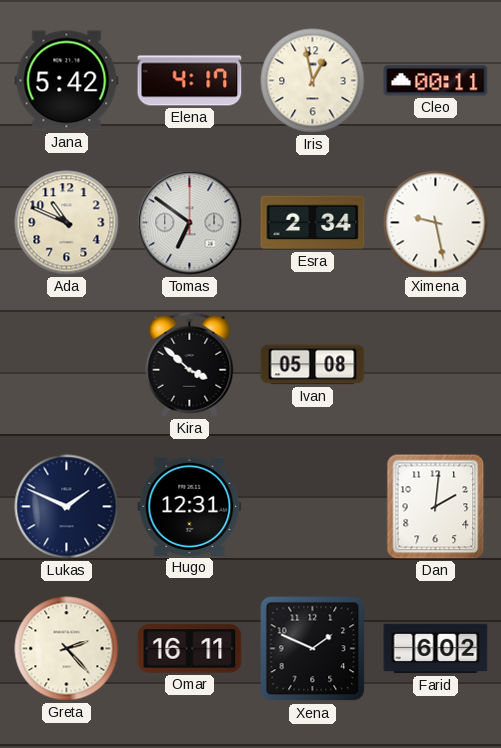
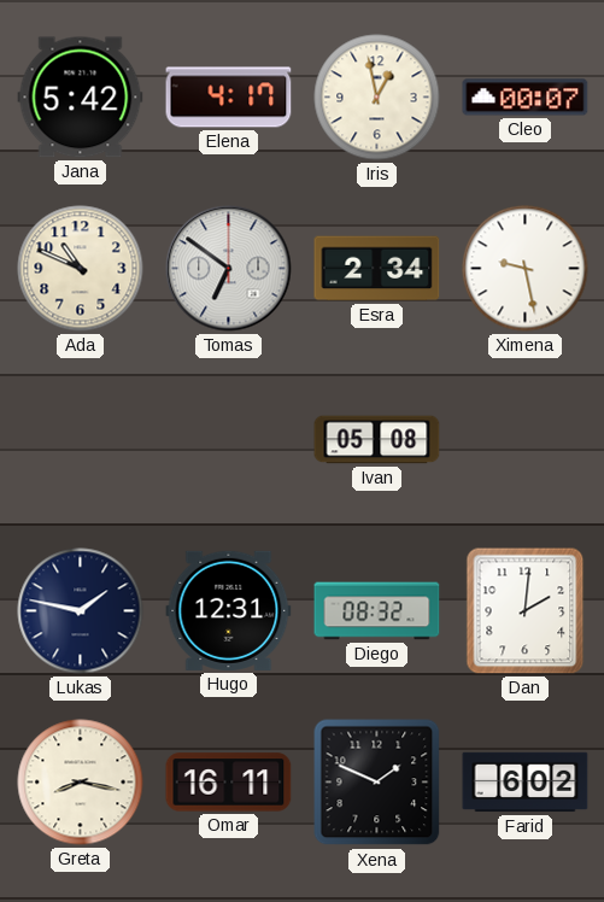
Cleo: 00:11 -> 00:07 (526, 98)
Kira: 3:52 -> none (190, 364)
Lukas: 1:49 -> 1:47 (81, 611)
Diego: none -> 08:32 (377, 611)
Greta: 2:23 -> 8:17 (81, 783)
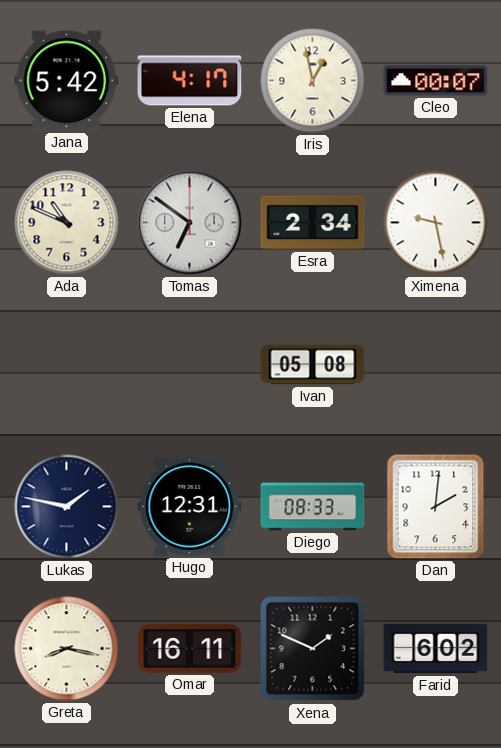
Diego: 08:32 -> 08:33 (313, 507)
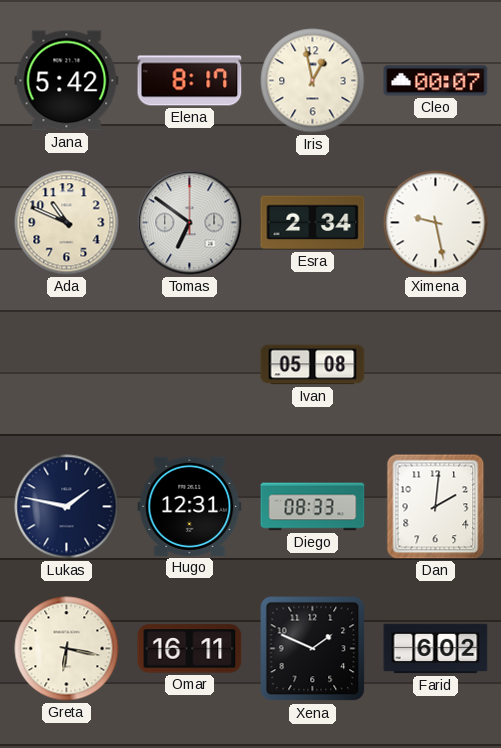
Elena: 4:17 -> 8:17 (190, 81)
Greta: 8:17 -> 6:17 (67, 649)
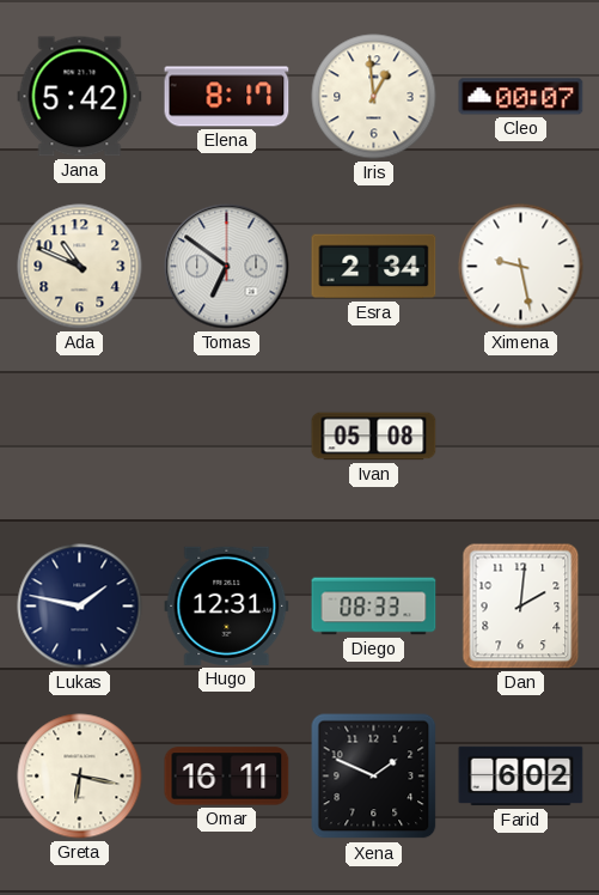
Iris: 12:58 -> 12:59 (374, 97)
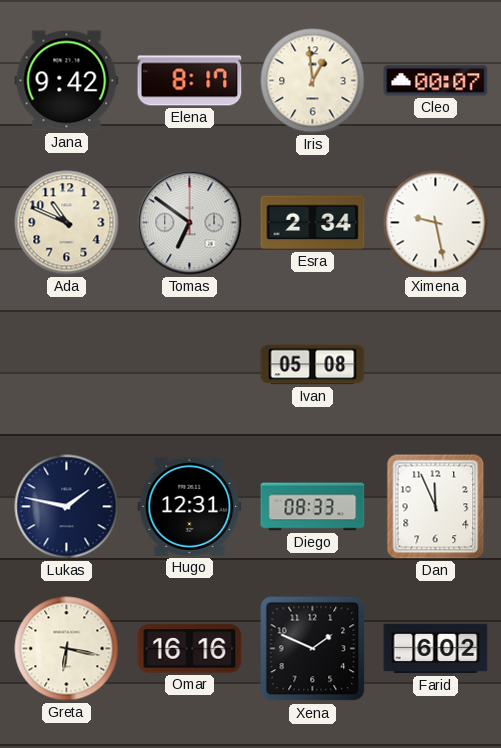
Jana: 5:42 -> 9:42 (67, 81)
Dan: 2:01 -> 11:56 (436, 507)
Omar: 16:11 -> 16:16 (190, 649)
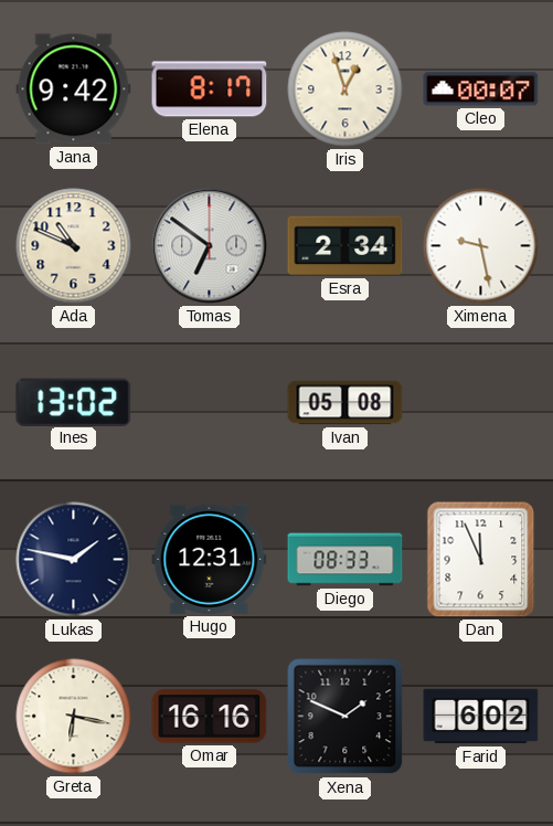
Iris: 12:59 -> 12:57 (345, 89)
Ines: none -> 13:02 (74, 402)
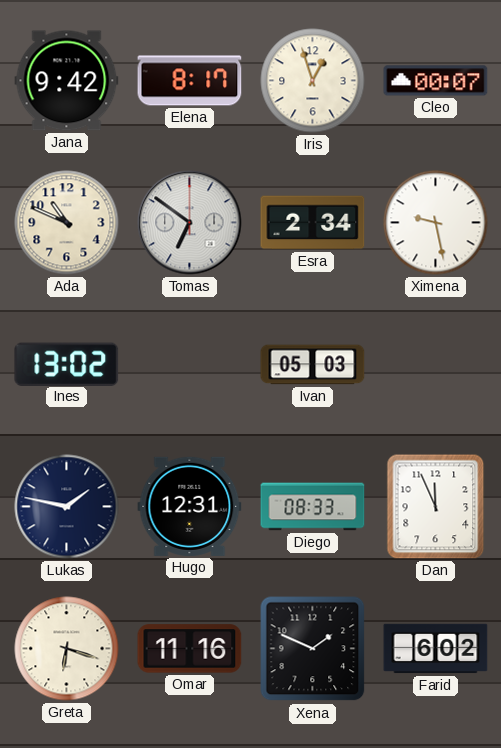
Ivan: 05:08 -> 05:03 (313, 365)
Greta: 6:17 -> 6:18 (67, 649)
Omar: 16:16 -> 11:16 (190, 649)
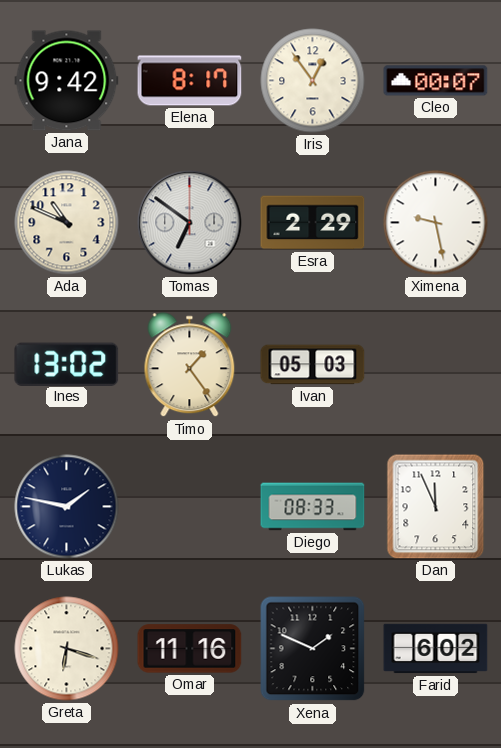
Iris: 12:57 -> 12:54 (313, 81)
Esra: 2:34 -> 2:29 (313, 223)
Timo: none -> 1:24 (190, 365)
Hugo: 12:31 -> none (190, 506)
